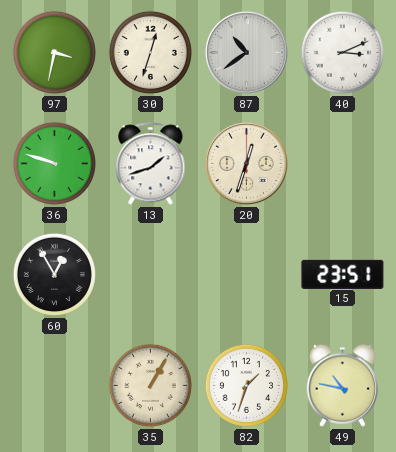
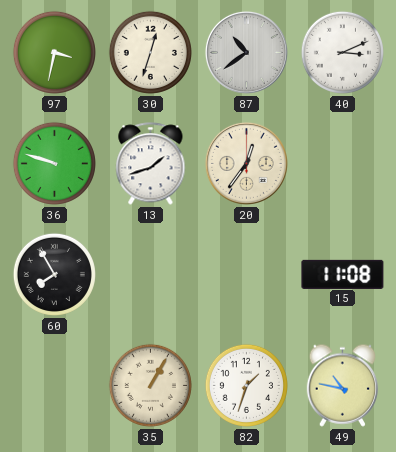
20: 12:33 -> 12:36 (246, 163)
60: 12:55 -> 7:55 (54, 274)
15: 23:51 -> 11:08 (343, 274)
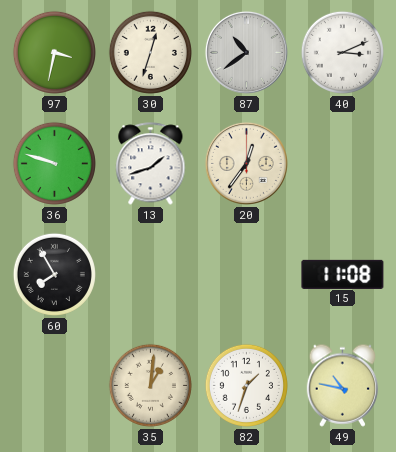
35: 1:05 -> 1:01 (150, 385)
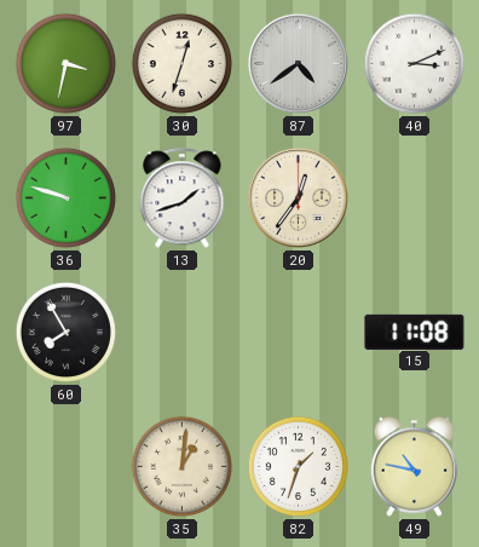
87: 10:39 -> 4:39 (298, 63)
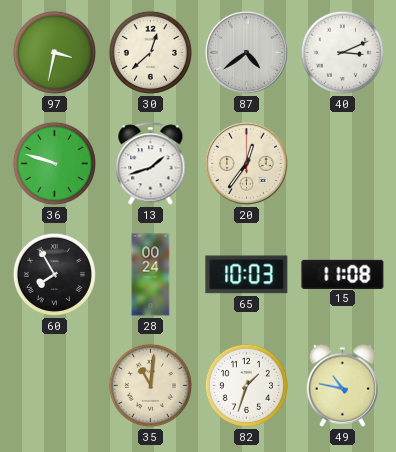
30: 12:33 -> 12:38 (150, 52)
28: none -> 00:24 (151, 275)
65: none -> 10:03 (247, 275)
35: 1:01 -> 11:01 (150, 385)
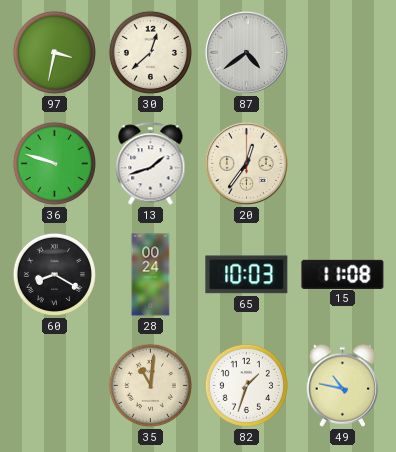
40: 3:11 -> none (342, 52)
60: 7:55 -> 8:20 (54, 274)
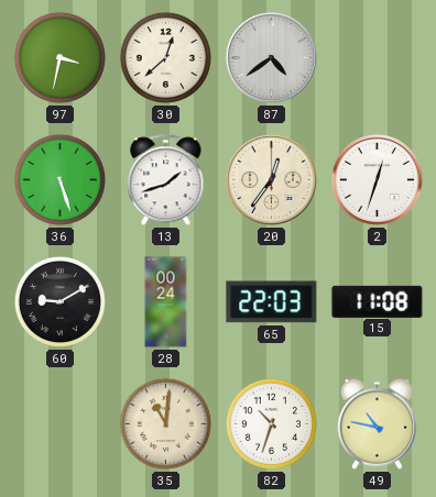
36: 9:48 -> 5:27 (59, 179)
2: none -> 12:33 (377, 179)
60: 8:20 -> 9:10 (59, 301)
65: 10:03 -> 22:03 (272, 302)
82: 1:33 -> 10:33 (271, 423)
